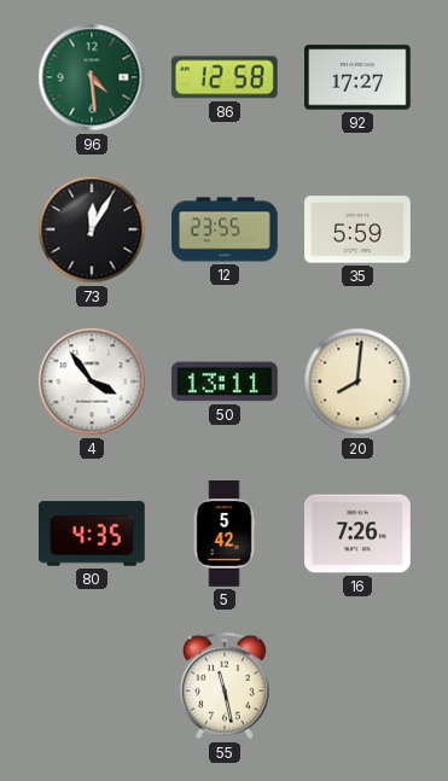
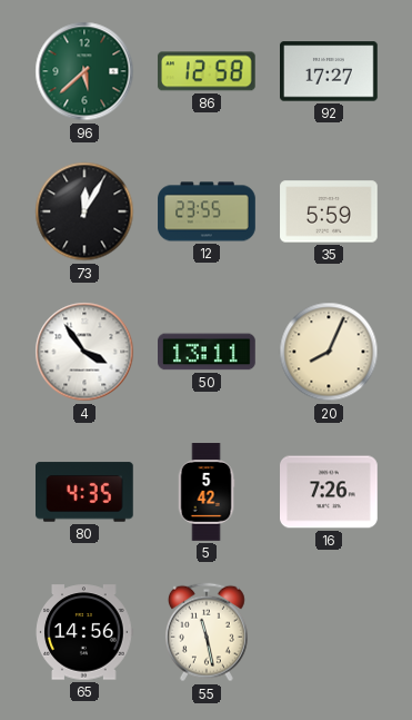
96: 4:29 -> 5:38 (84, 71)
20: 8:01 -> 8:04 (329, 352)
65: none -> 14:56 (84, 632)
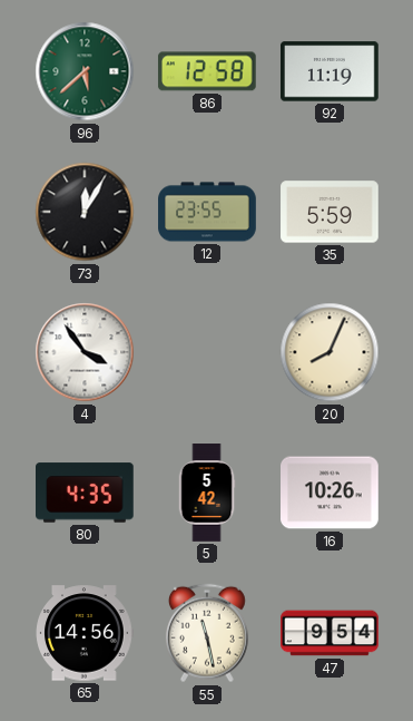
92: 17:27 -> 11:19 (331, 71)
50: 13:11 -> none (208, 352)
16: 7:26 -> 10:26 (330, 493)
47: none -> 9:54 (330, 633)
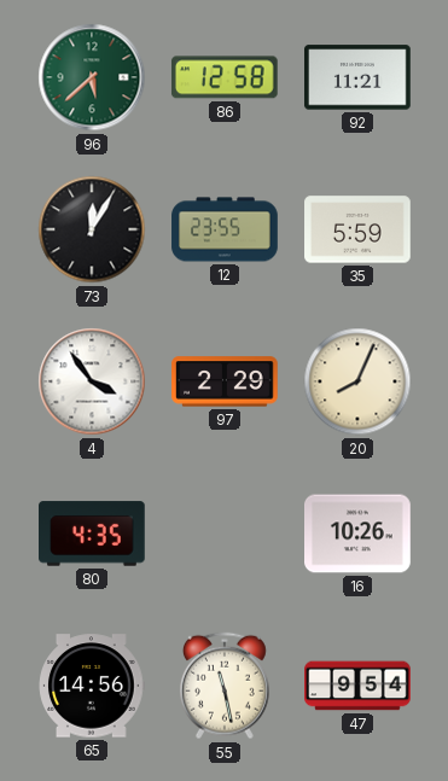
92: 11:19 -> 11:21 (359, 77)
97: none -> 2:29 (225, 381)
5: 5:42 -> none (207, 493)
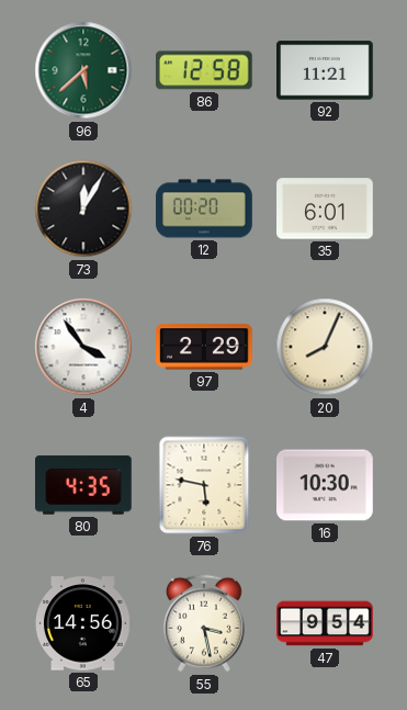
12: 23:55 -> 00:20 (204, 209)
35: 5:59 -> 6:01 (325, 209)
76: none -> 5:47 (204, 485)
16: 10:26 -> 10:30 (325, 485)
55: 11:28 -> 3:28 (204, 623)
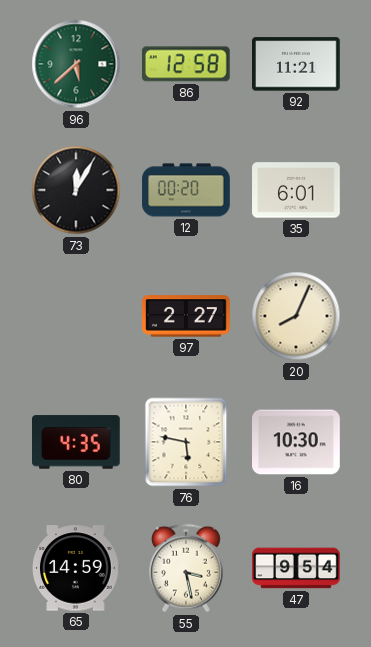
4: 3:54 -> none (83, 347)
97: 2:29 -> 2:27 (186, 316)
65: 14:56 -> 14:59 (76, 568)
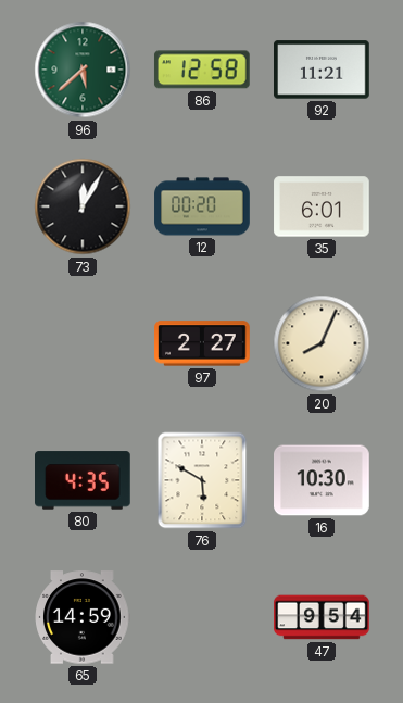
76: 5:47 -> 5:50 (202, 480)
55: 3:28 -> none (186, 568)
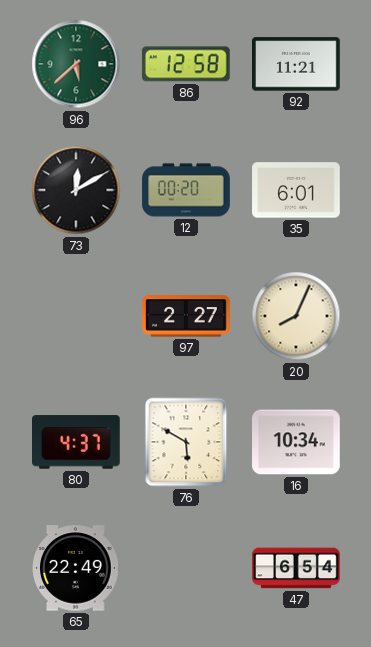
73: 12:05 -> 12:10 (76, 190)
80: 4:35 -> 4:37 (77, 442)
16: 10:30 -> 10:34 (296, 442)
65: 14:59 -> 22:49 (76, 568)
47: 9:54 -> 6:54 (296, 568)
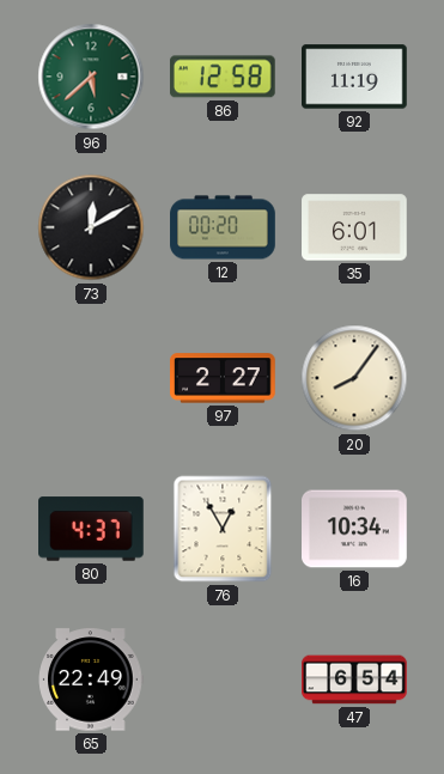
92: 11:21 -> 11:19 (355, 77)
20: 8:04 -> 8:06 (354, 378)
76: 5:50 -> 12:55 (223, 529)
